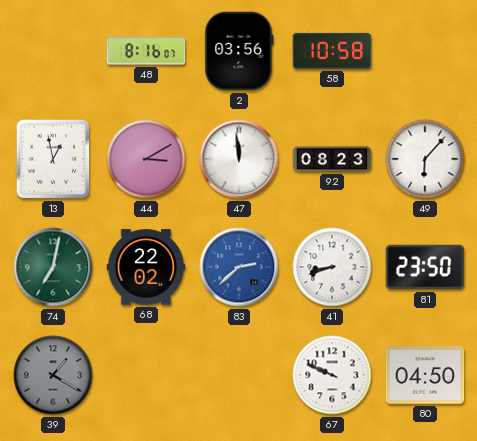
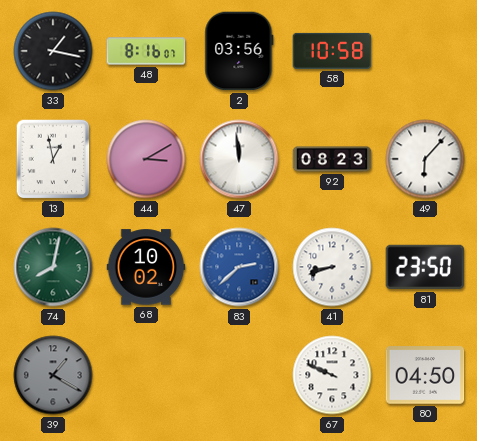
33: none -> 1:17 (53, 51)
74: 7:02 -> 8:02 (53, 267)
68: 22:02 -> 10:02 (146, 267)
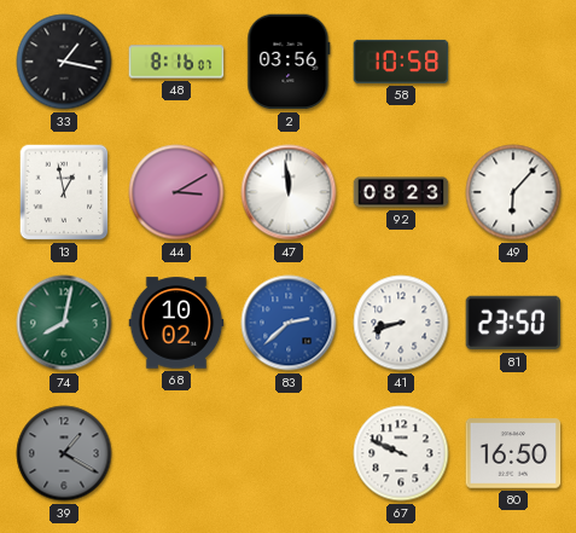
80: 04:50 -> 16:50 (513, 453)
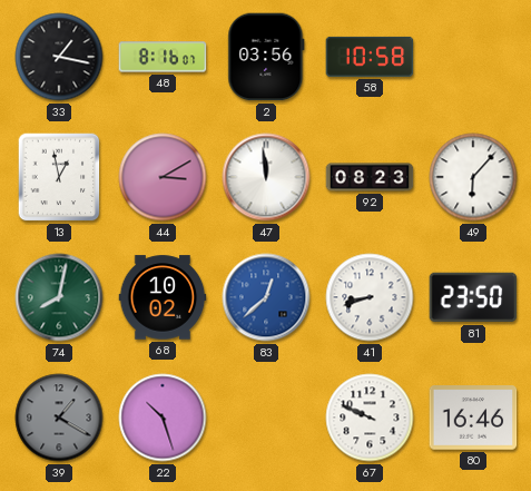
83: 2:38 -> 12:38 (266, 297)
22: none -> 10:27 (163, 418)
80: 16:50 -> 16:46 (473, 418)
